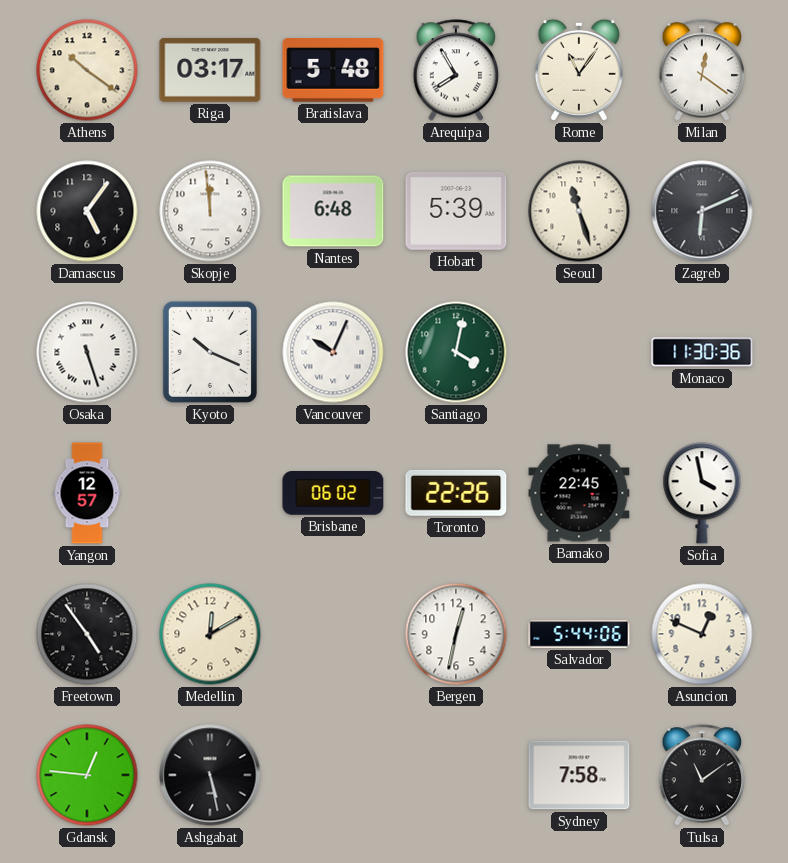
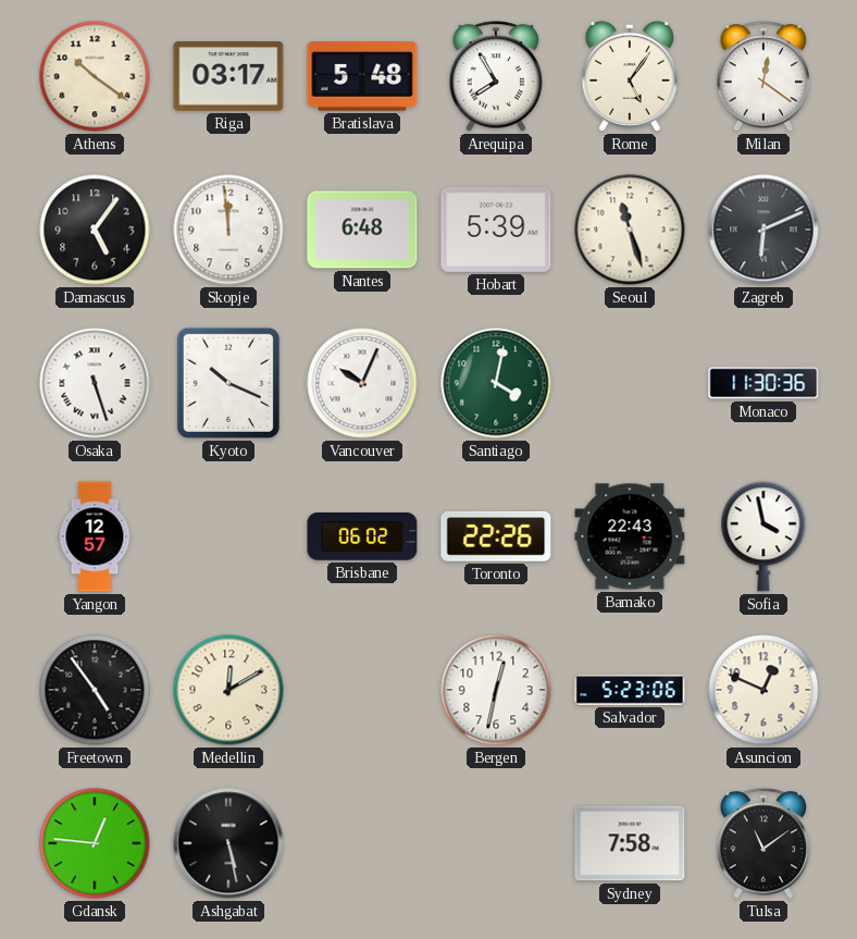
Rome: 11:06 -> 5:06 (630, 76)
Bamako: 22:45 -> 22:43 (630, 536)
Salvador: 5:44 -> 5:23 (630, 690)
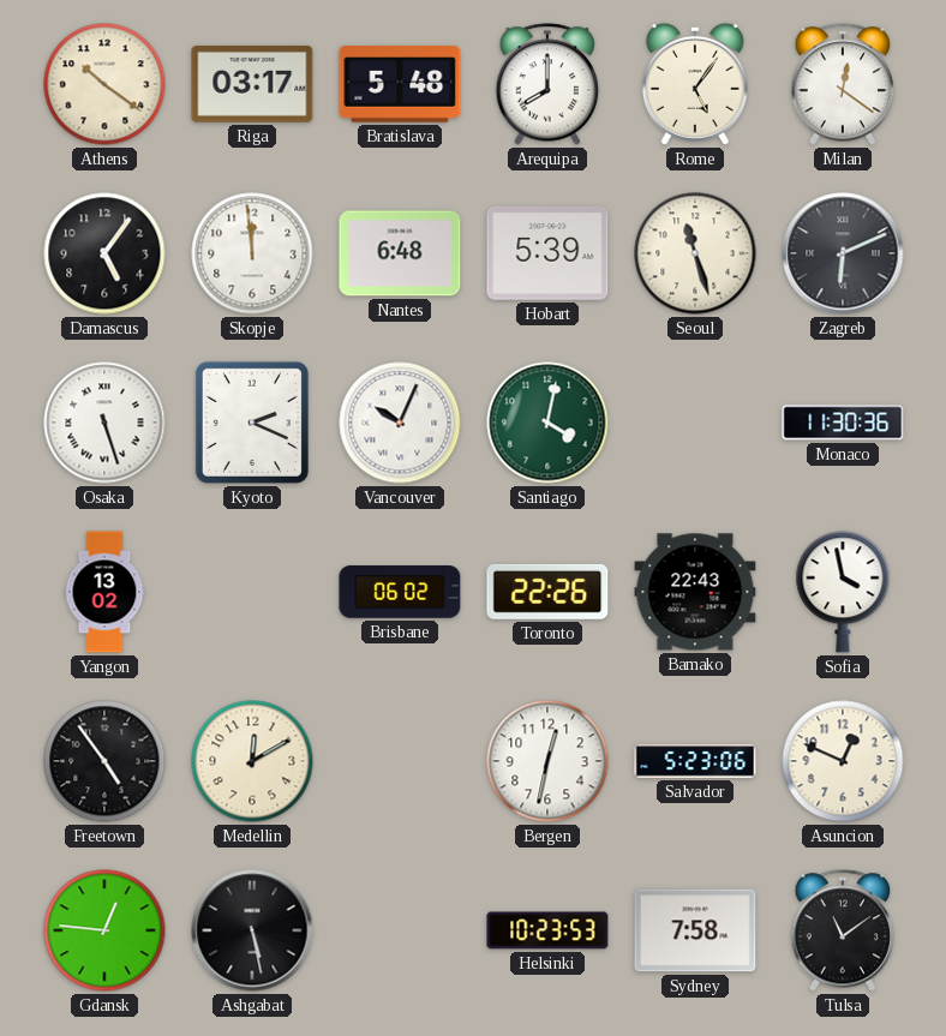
Arequipa: 7:55 -> 8:00 (547, 84)
Kyoto: 10:19 -> 2:19 (252, 423)
Yangon: 12:57 -> 13:02 (104, 592)
Helsinki: none -> 10:23 (547, 930)
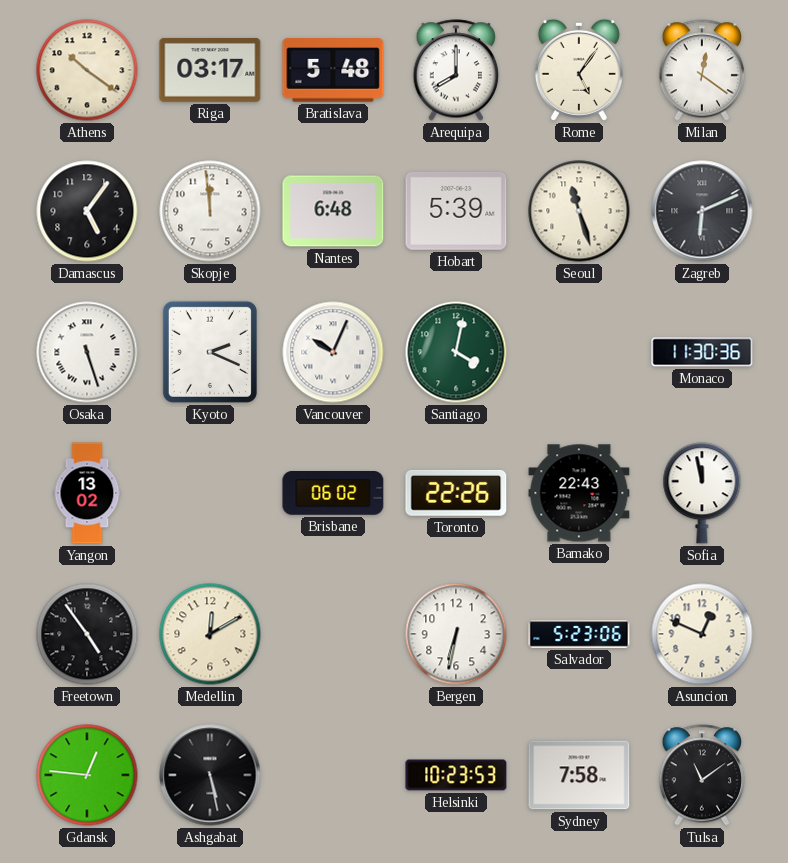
Sofia: 3:58 -> 11:58 (702, 493)
Bergen: 12:32 -> 6:32 (456, 634)
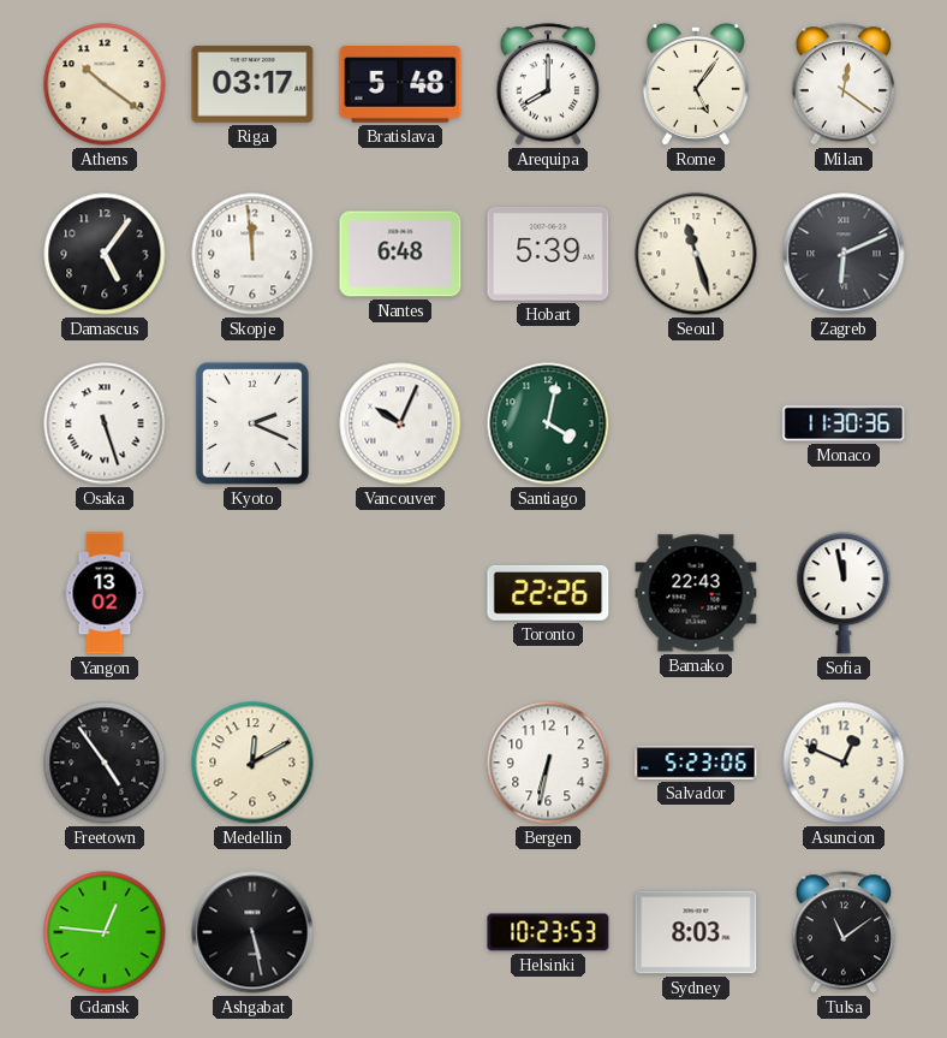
Brisbane: 06:02 -> none (333, 494)
Sydney: 7:58 -> 8:03 (696, 932)
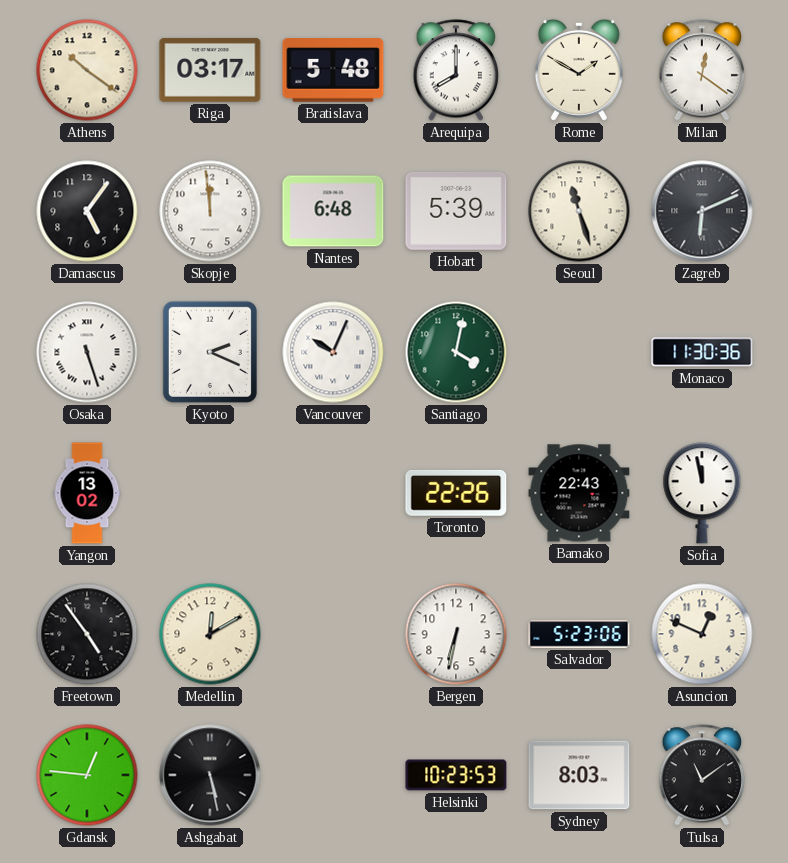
Rome: 5:06 -> 1:50 (579, 70)
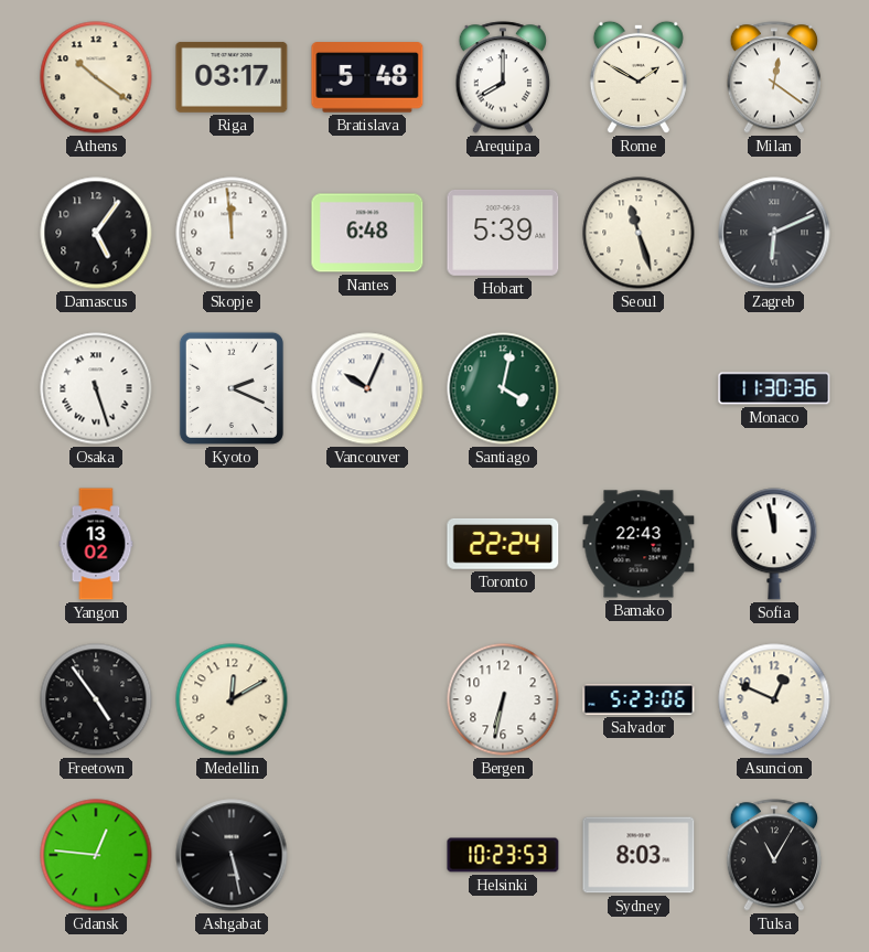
Toronto: 22:26 -> 22:24 (503, 544)
Tulsa: 11:09 -> 11:05 (774, 855)
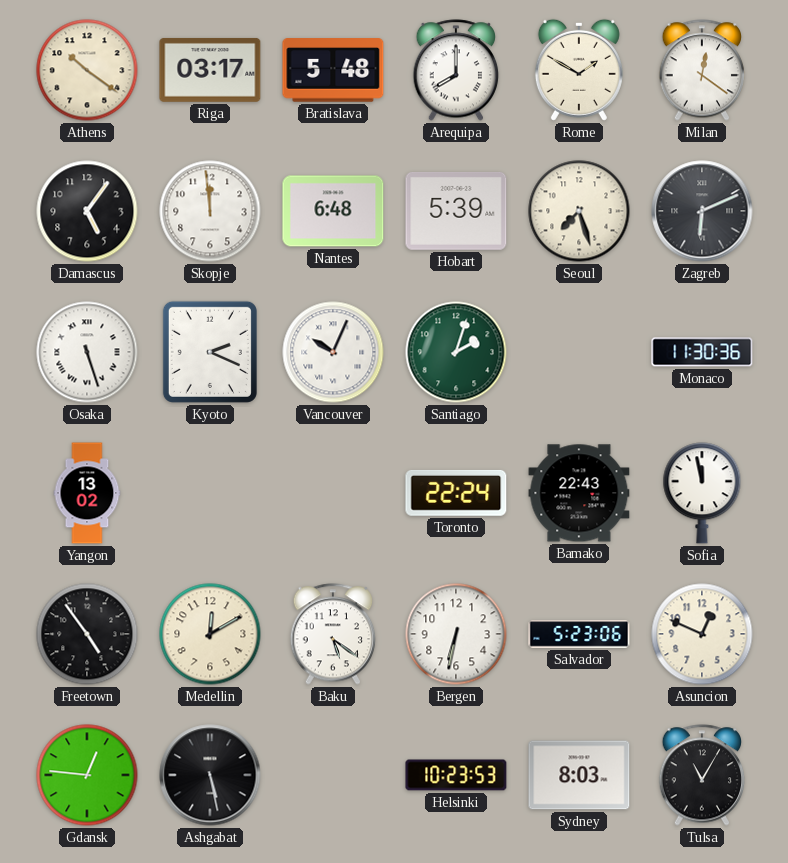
Seoul: 11:27 -> 7:27 (579, 211)
Santiago: 4:02 -> 2:03 (456, 352)
Baku: none -> 5:21 (333, 634)
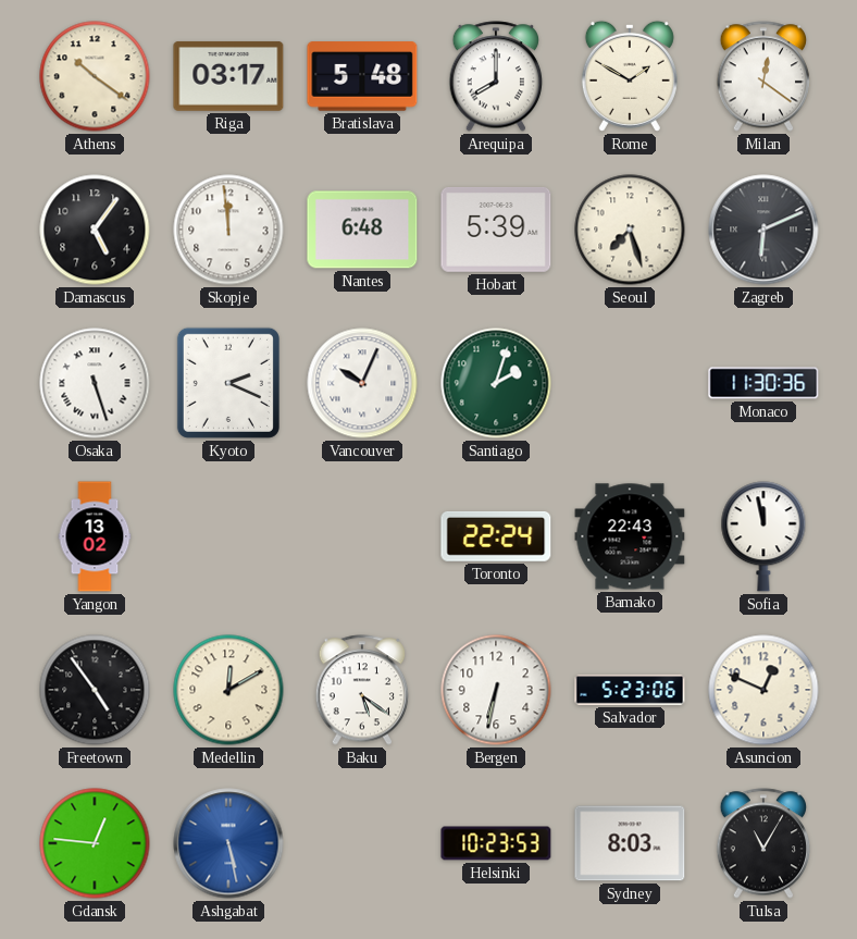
Ashgabat dial: black -> blue (228, 843)
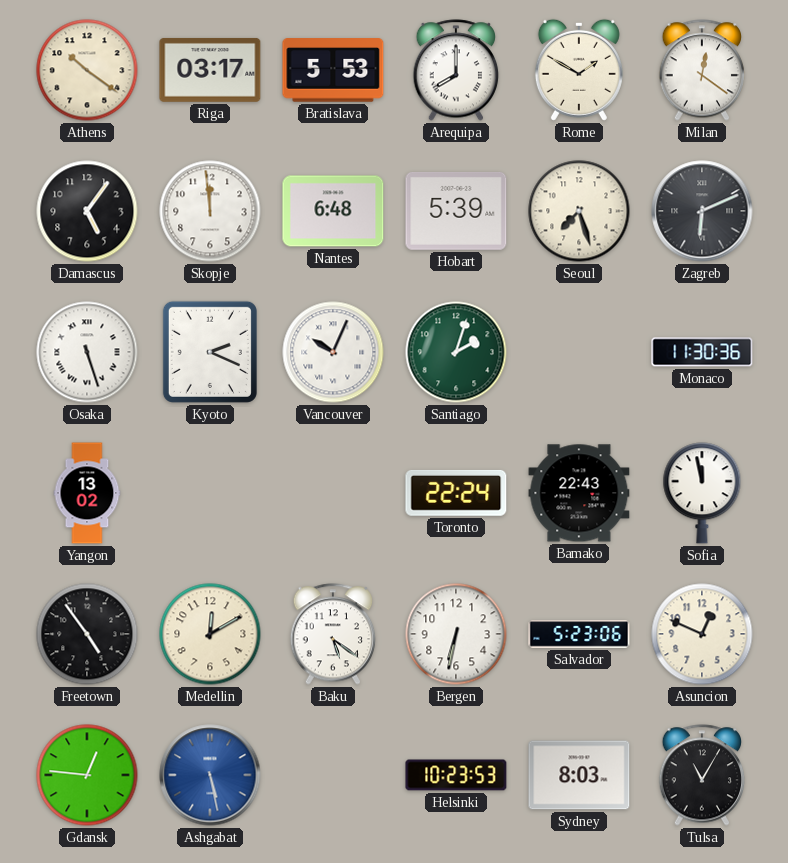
Bratislava: 5:48 -> 5:53 (333, 70)
